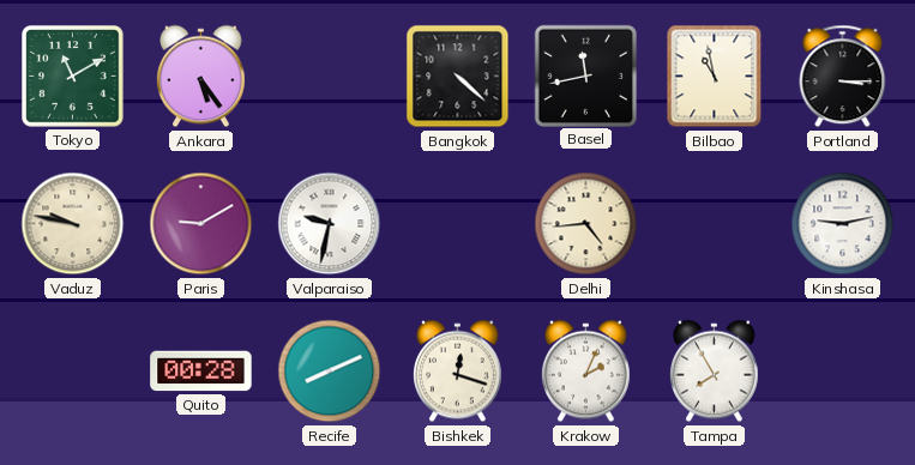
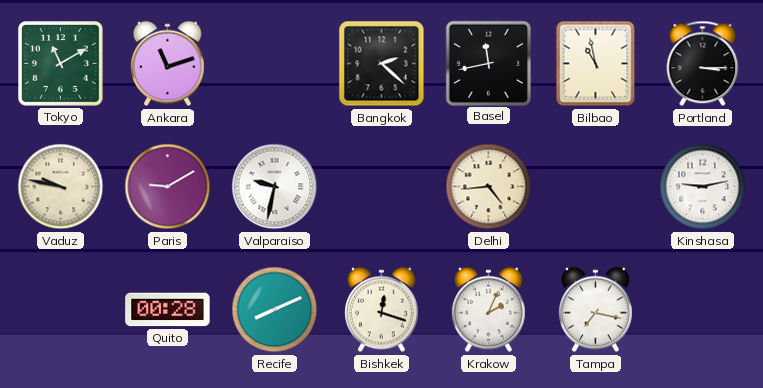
Ankara: 5:24 -> 11:12 (168, 64)
Bangkok: 4:22 -> 2:22 (382, 64)
Tampa: 7:55 -> 7:17 (596, 310)
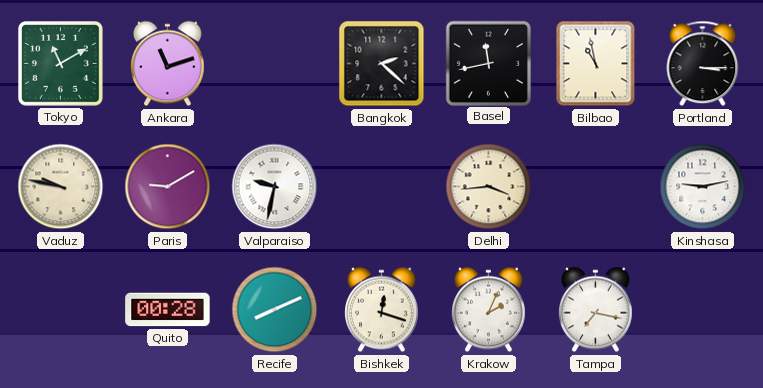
Delhi: 4:44 -> 3:44 (489, 187)
